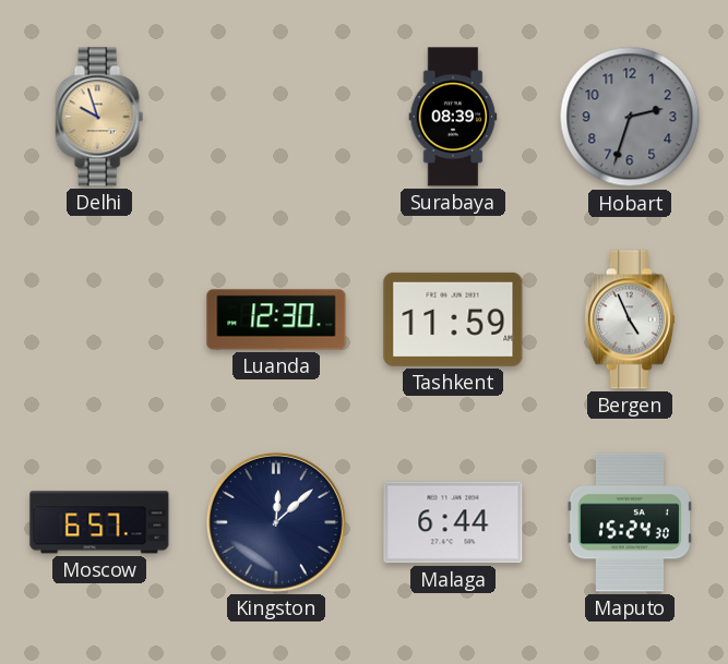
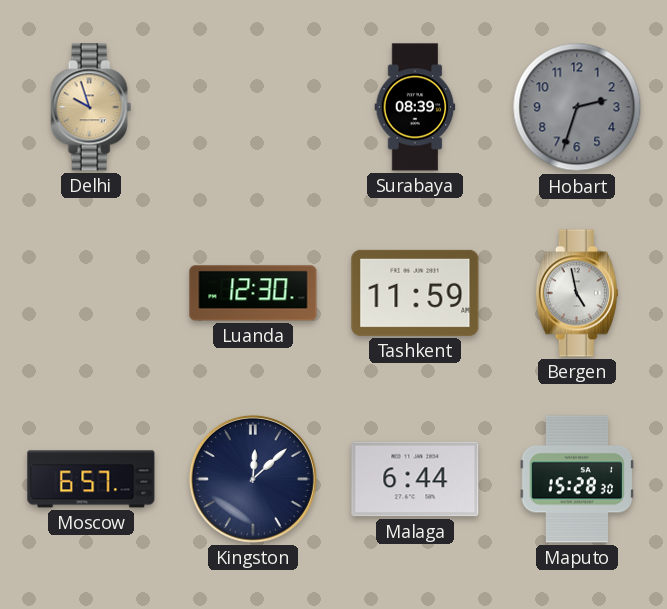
Bergen: 4:56 -> 4:58 (577, 293)
Maputo: 15:24 -> 15:28 (576, 479)
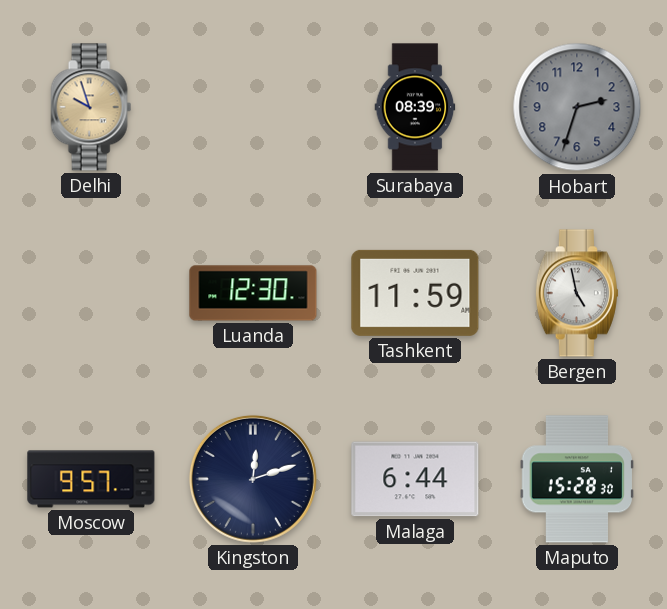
Moscow: 6:57 -> 9:57 (91, 479)
Kingston: 12:08 -> 12:12 (253, 479)
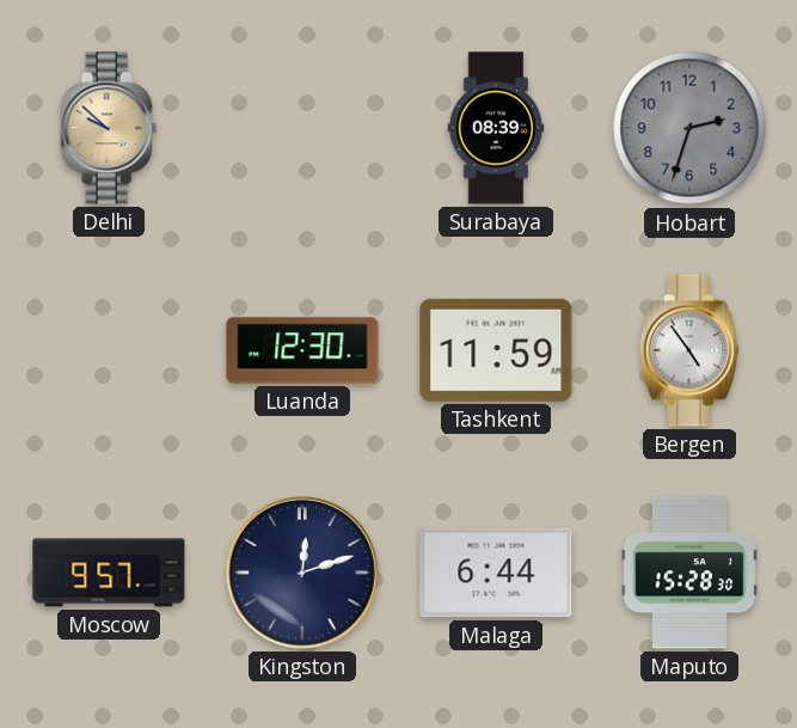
Delhi: 9:57 -> 9:52 (109, 128)
Bergen: 4:58 -> 4:54 (689, 350)
